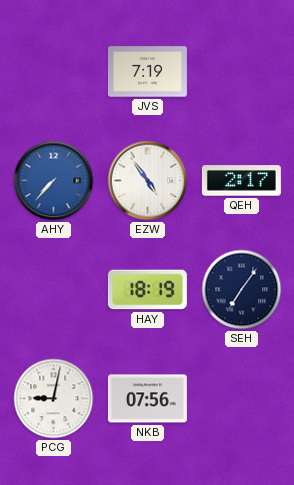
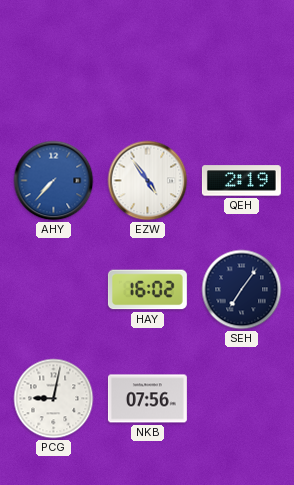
JVS: 7:19 -> none (147, 72)
QEH: 2:17 -> 2:19 (241, 181)
HAY: 18:19 -> 16:02 (147, 290)
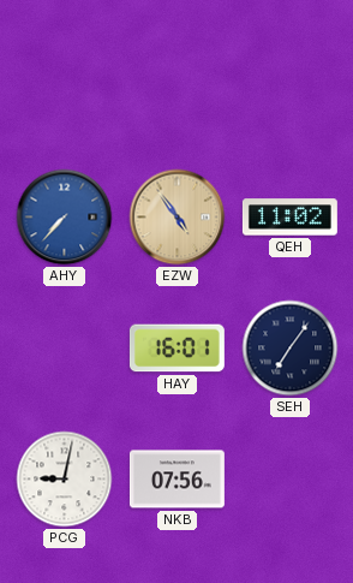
EZW dial: white -> champagne (178, 218)
QEH: 2:19 -> 11:02 (289, 218)
HAY: 16:02 -> 16:01 (176, 349)
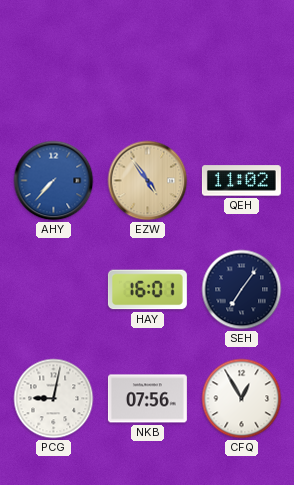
CFQ: none -> 12:55 (242, 399)
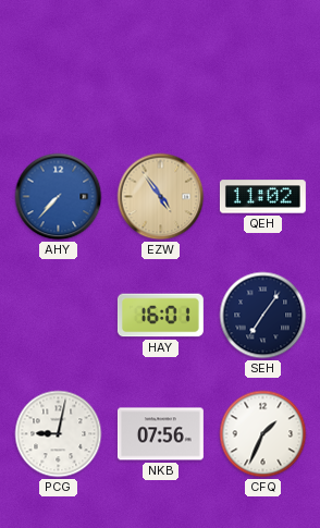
CFQ: 12:55 -> 1:34 (263, 434)
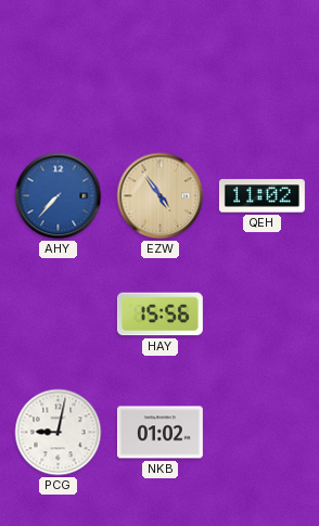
HAY: 16:01 -> 15:56 (159, 315)
SEH: 7:06 -> none (263, 316)
NKB: 07:56 -> 01:02 (159, 433)
CFQ: 1:34 -> none (263, 434)
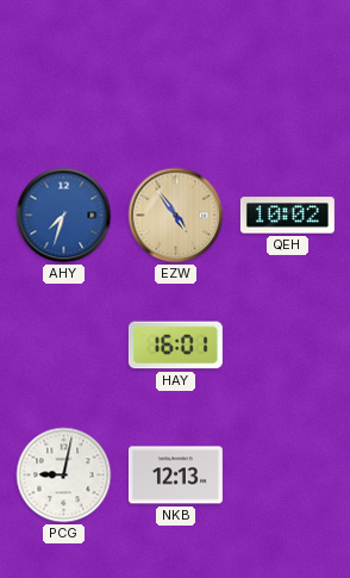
AHY: 7:37 -> 7:33 (64, 216)
QEH: 11:02 -> 10:02 (287, 216)
HAY: 15:56 -> 16:01 (175, 346)
NKB: 01:02 -> 12:13 (175, 476)
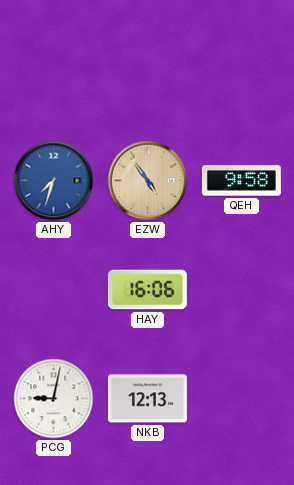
QEH: 10:02 -> 9:58 (241, 181)
HAY: 16:01 -> 16:06 (147, 290)
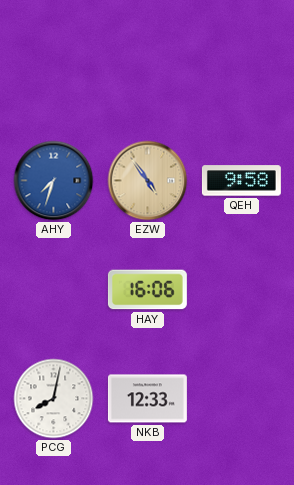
PCG: 9:02 -> 8:02 (54, 399)
NKB: 12:13 -> 12:33 (147, 399)
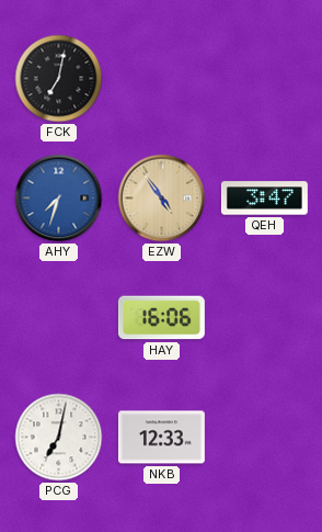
FCK: none -> 7:02 (59, 79)
QEH: 9:58 -> 3:47 (264, 199)
PCG: 8:02 -> 7:02 (59, 438)
